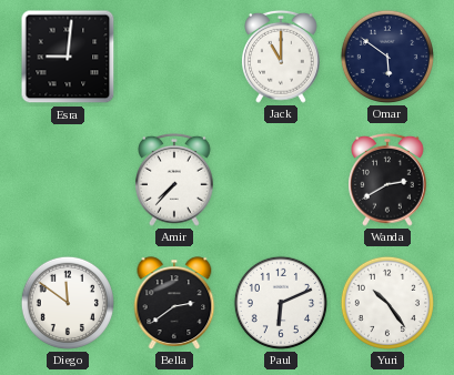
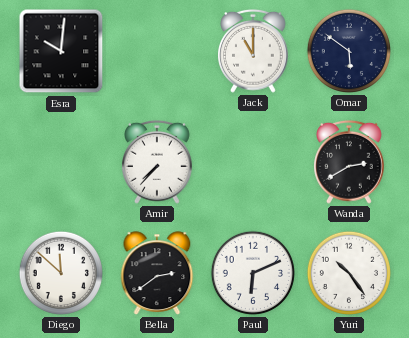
Esra: 9:01 -> 10:01 (61, 51)
Diego: 11:51 -> 11:52 (61, 273)
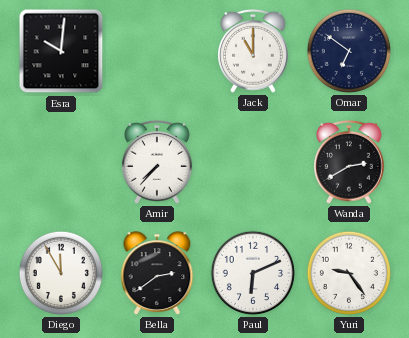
Omar: 5:51 -> 6:51 (349, 51)
Diego: 11:52 -> 11:55 (61, 273)
Yuri: 10:24 -> 9:24 (349, 273)
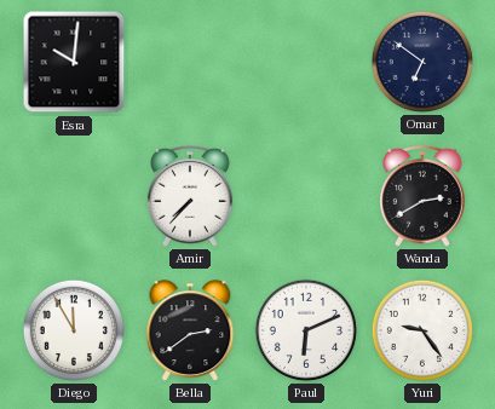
Jack: 11:00 -> none (254, 51)
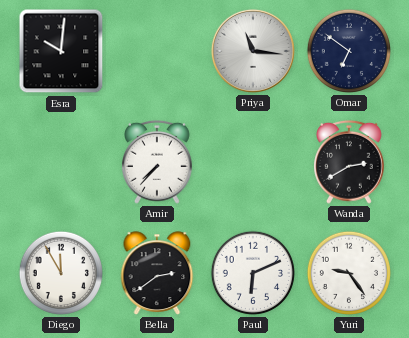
Priya: none -> 11:16 (253, 51)
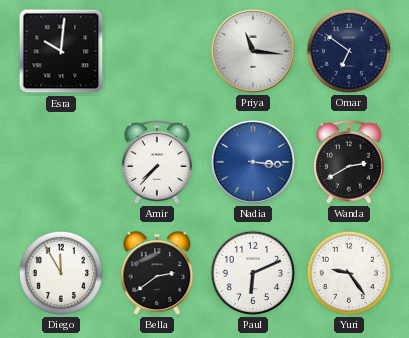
Nadia: none -> 3:16 (253, 162)
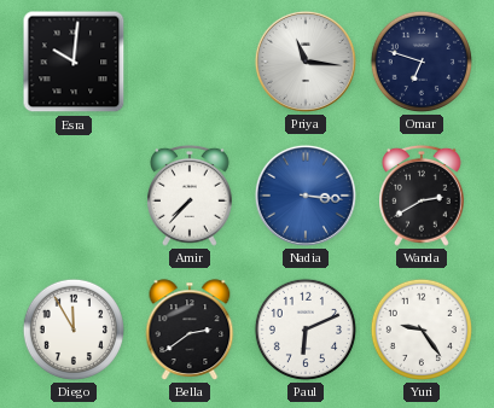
Omar: 6:51 -> 6:48 (422, 62)
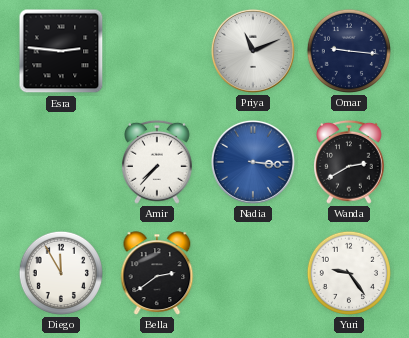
Esra: 10:01 -> 2:46 (61, 51)
Priya: 11:16 -> 11:11 (253, 51)
Omar: 6:48 -> 9:16 (349, 51)
Paul: 6:11 -> none (306, 330)
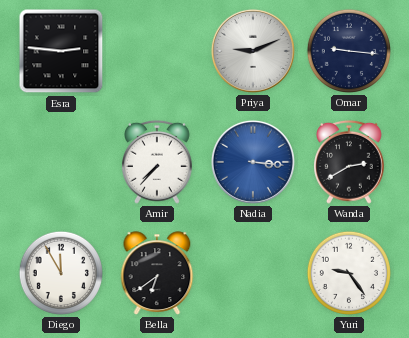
Priya: 11:11 -> 9:11 (253, 51)
Bella: 2:39 -> 6:39 (157, 273)
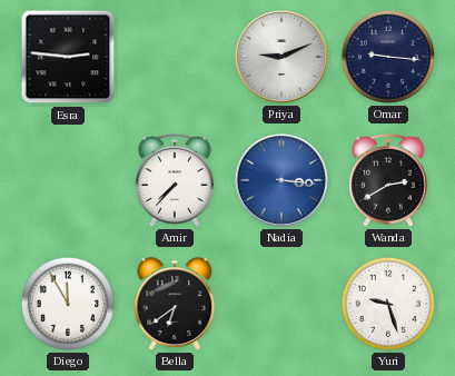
Yuri: 9:24 -> 9:27 (388, 304)
